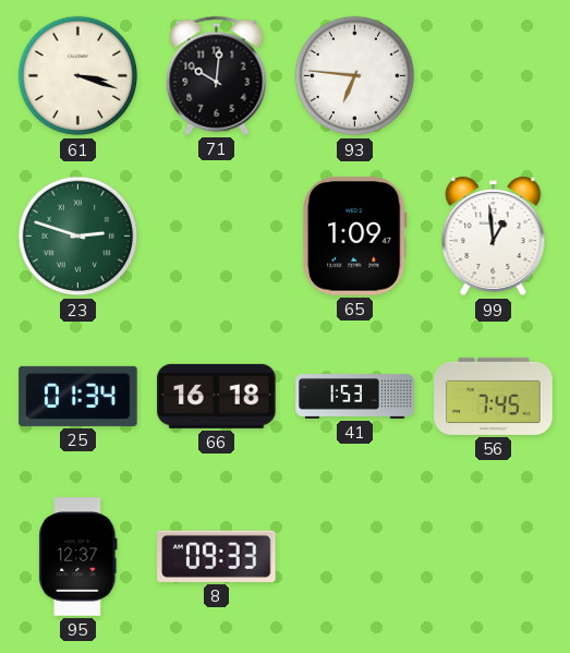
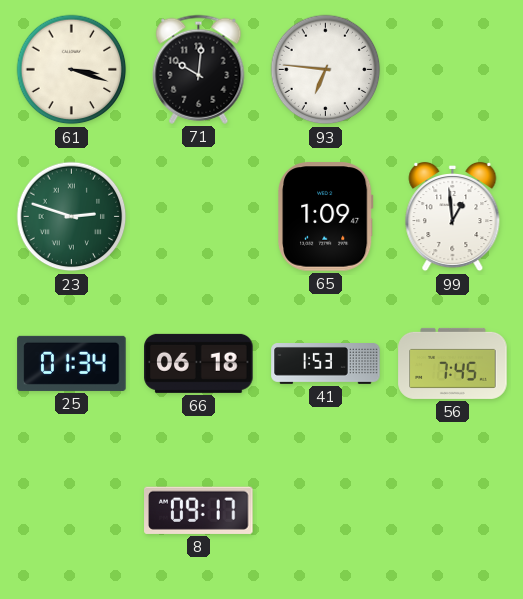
66: 16:18 -> 06:18 (199, 363)
95: 12:37 -> none (78, 557)
8: 09:33 -> 09:17 (199, 510)
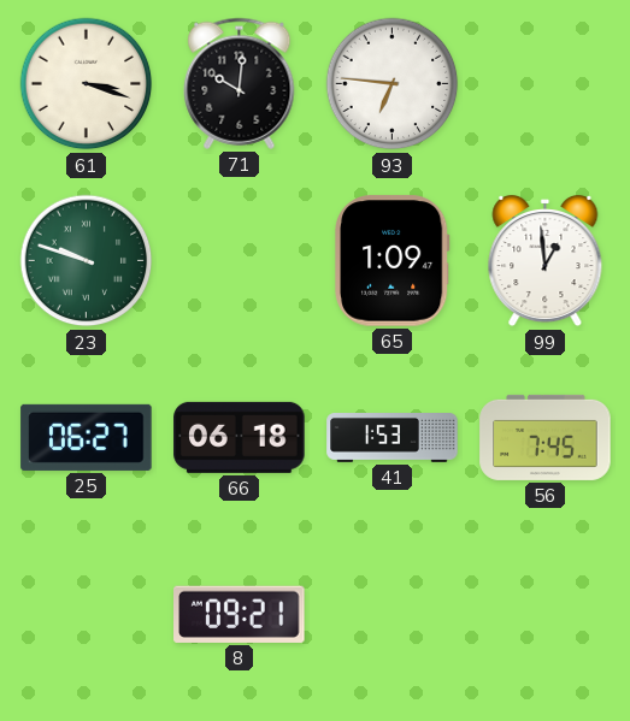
23: 2:48 -> 9:48 (87, 261)
25: 01:34 -> 06:27 (87, 437)
8: 09:17 -> 09:21 (240, 614)
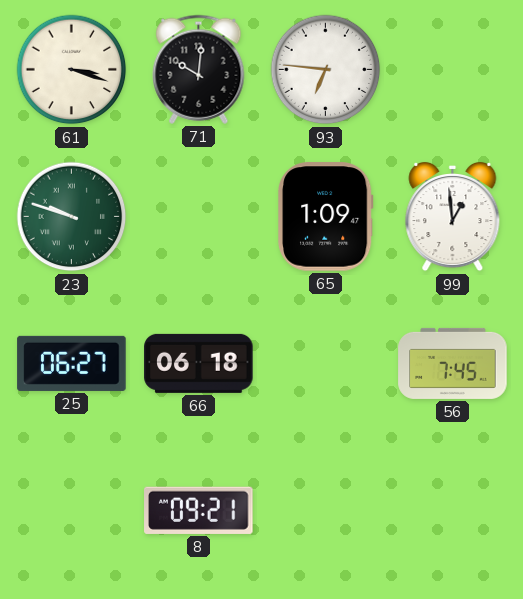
41: 1:53 -> none (393, 438)
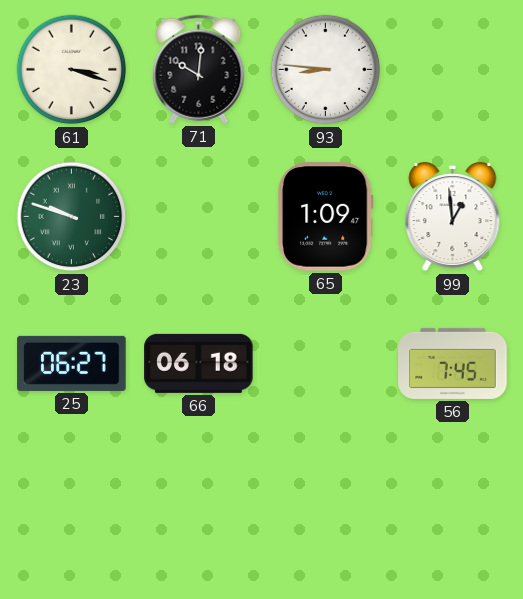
93: 6:46 -> 8:46 (326, 70)
8: 09:21 -> none (199, 510)
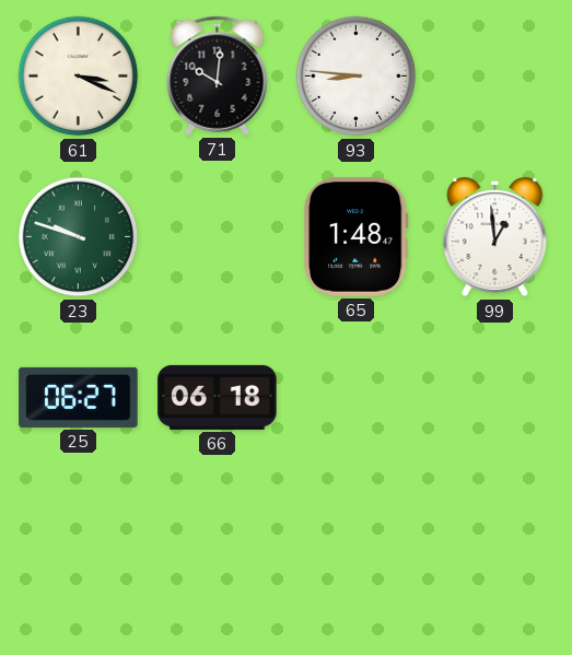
61: 3:18 -> 3:19 (79, 77)
65: 1:09 -> 1:48 (357, 237)
56: 7:45 -> none (453, 363)
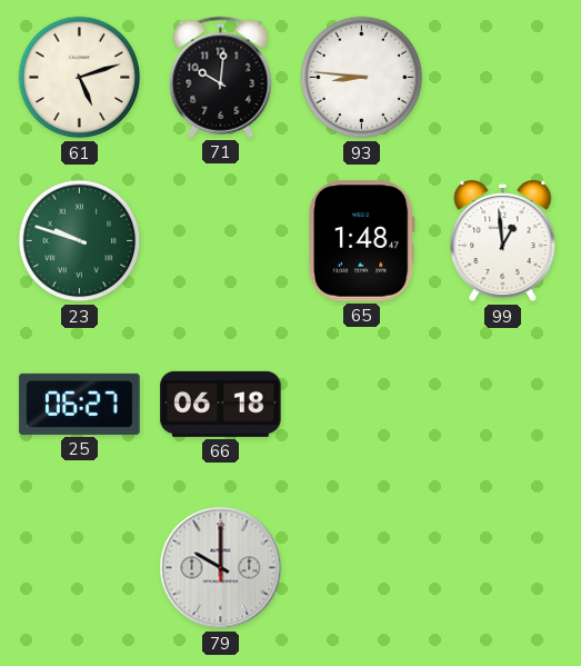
61: 3:19 -> 5:12 (80, 78)
79: none -> 10:00 (221, 568)
